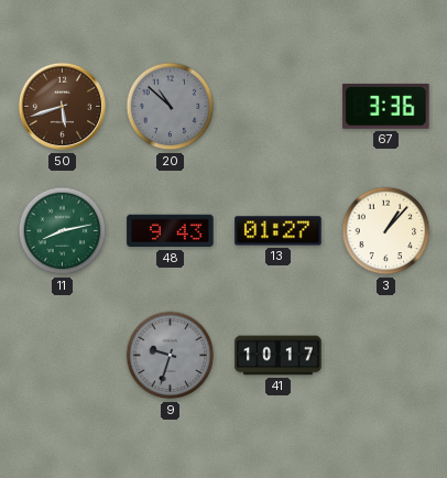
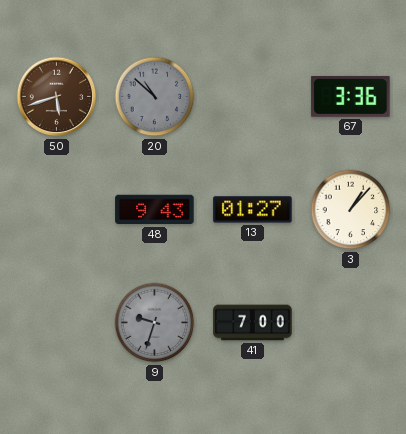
11: 8:13 -> none (63, 231)
41: 10:17 -> 7:00 (253, 323)
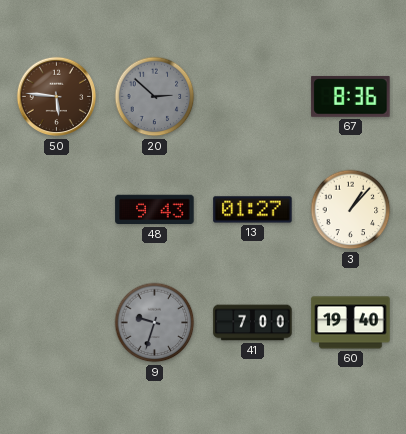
50: 5:42 -> 5:46 (57, 97)
20: 10:52 -> 2:52 (155, 97)
67: 3:36 -> 8:36 (351, 96)
60: none -> 19:40 (351, 323)
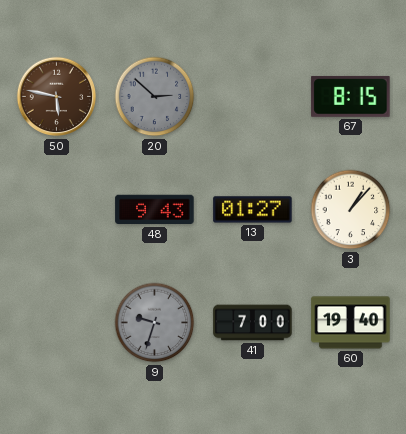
50: 5:46 -> 5:47 (57, 97)
67: 8:36 -> 8:15 (351, 96)
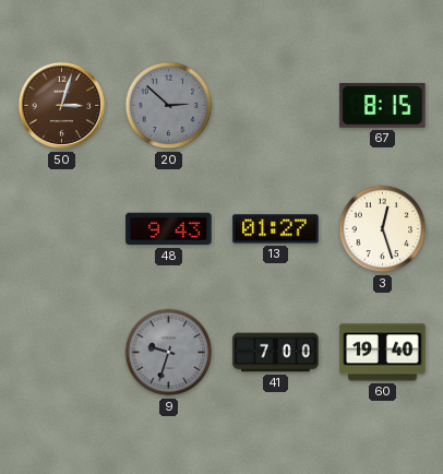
50: 5:47 -> 3:03 (62, 106)
3: 1:07 -> 12:27 (383, 229)
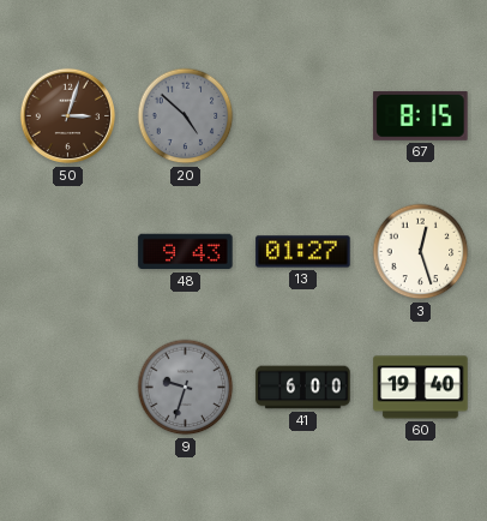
20: 2:52 -> 4:52 (186, 116)
41: 7:00 -> 6:00 (303, 388)
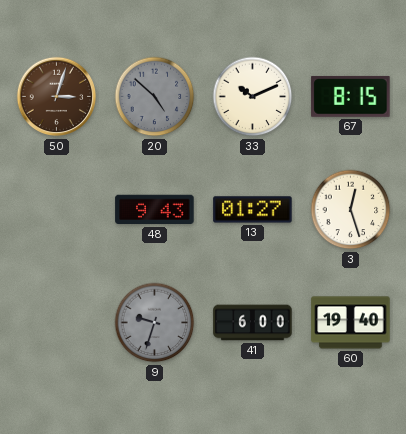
33: none -> 10:11 (253, 97)
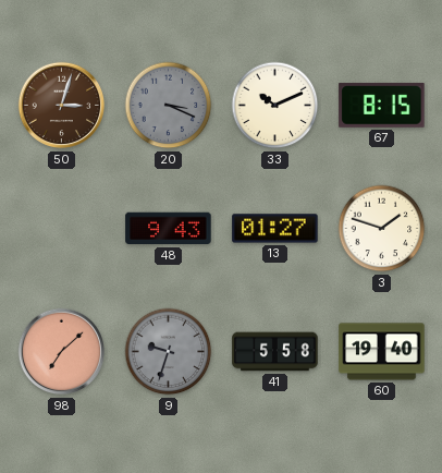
20: 4:52 -> 3:19 (169, 106)
3: 12:27 -> 1:48 (382, 229)
98: none -> 7:08 (62, 352)
41: 6:00 -> 5:58 (275, 352)
